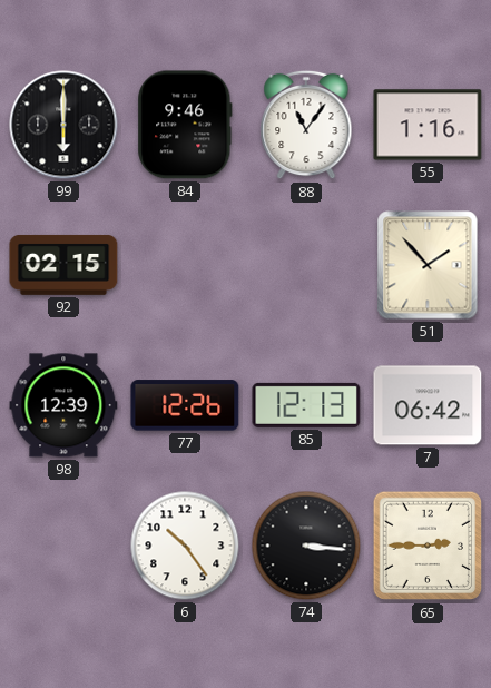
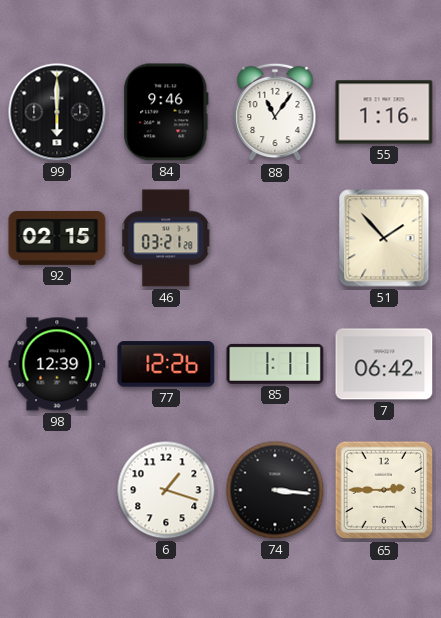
46: none -> 03:21 (167, 238)
85: 12:13 -> 1:11 (275, 364)
6: 10:24 -> 1:18 (166, 490)
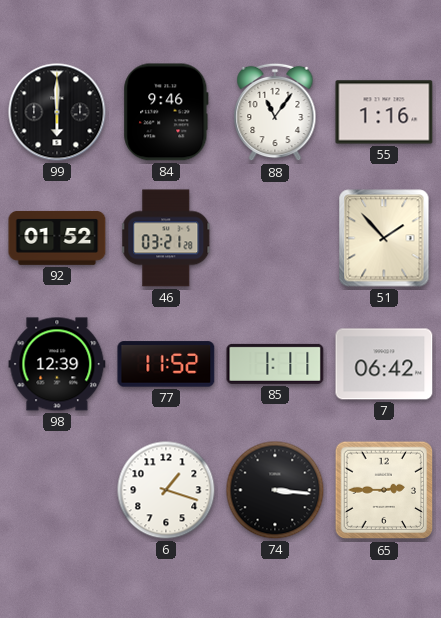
92: 02:15 -> 01:52 (57, 238)
77: 12:26 -> 11:52 (166, 364)
